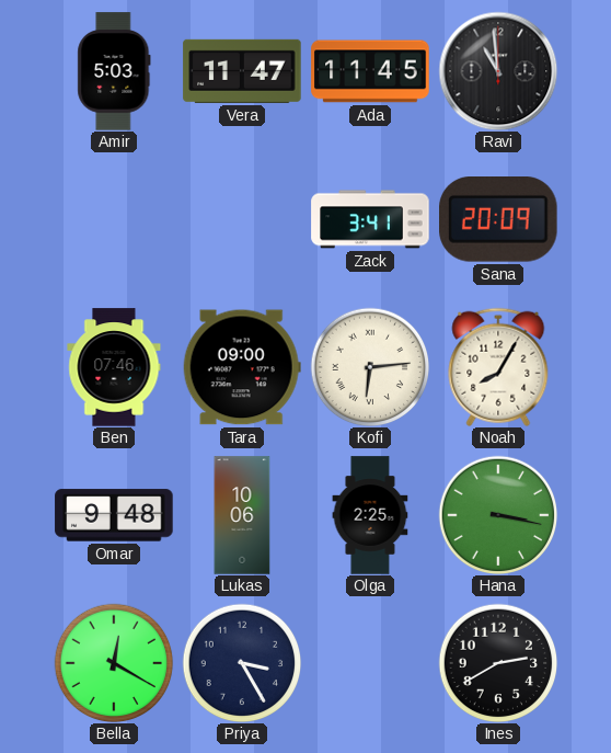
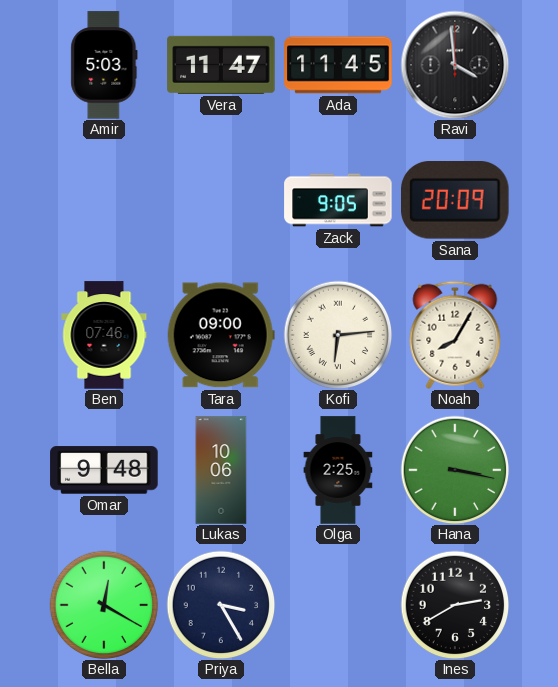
Ravi: 10:59 -> 3:59 (455, 65)
Zack: 3:41 -> 9:05 (338, 200)
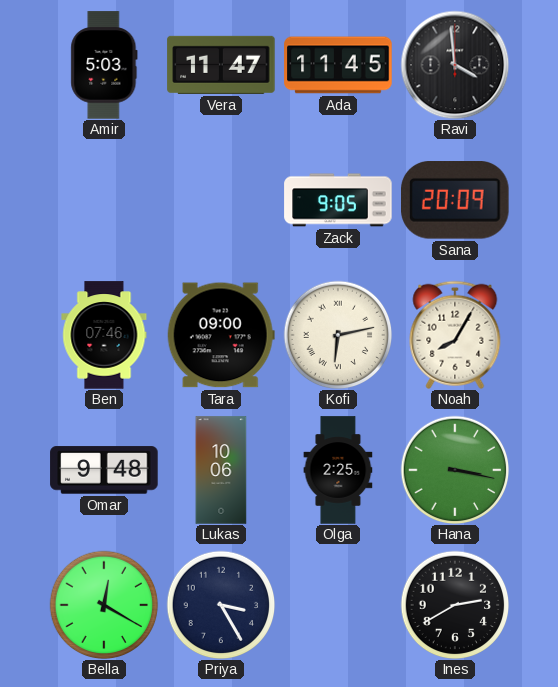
Kofi: 6:14 -> 6:13 (338, 335)
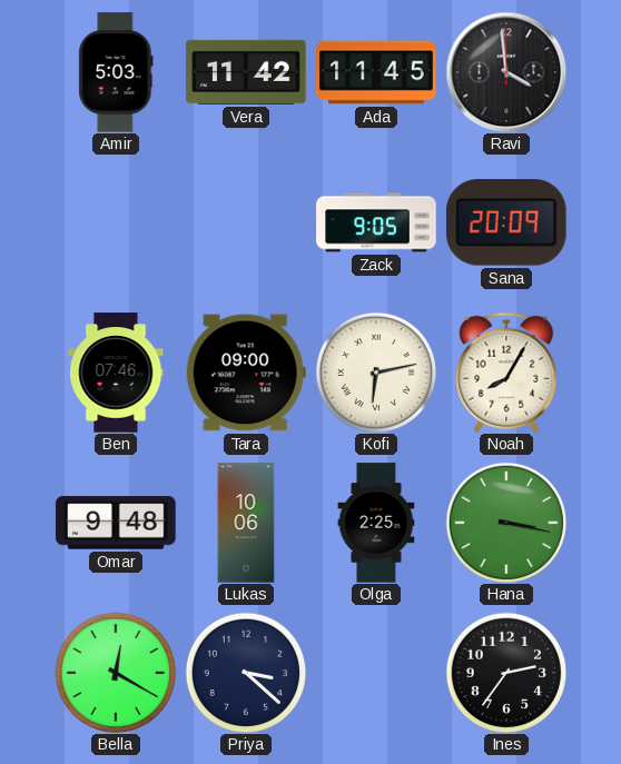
Vera: 11:47 -> 11:42 (246, 72)
Priya: 3:25 -> 3:22 (246, 673)
Ines: 2:40 -> 2:36 (506, 673)
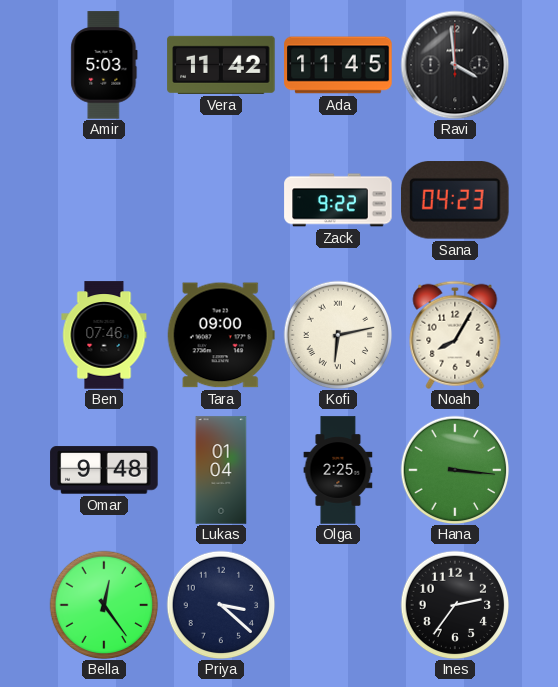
Zack: 9:05 -> 9:22 (338, 200)
Sana: 20:09 -> 04:23 (456, 201)
Lukas: 10:06 -> 01:04 (221, 470)
Hana: 3:17 -> 3:16 (455, 470)
Bella: 12:20 -> 12:24 (104, 605)
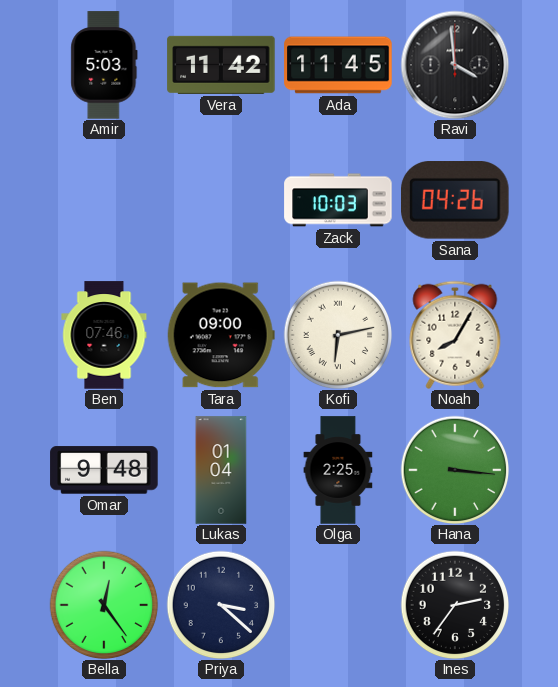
Zack: 9:22 -> 10:03 (338, 200)
Sana: 04:23 -> 04:26 (456, 201)
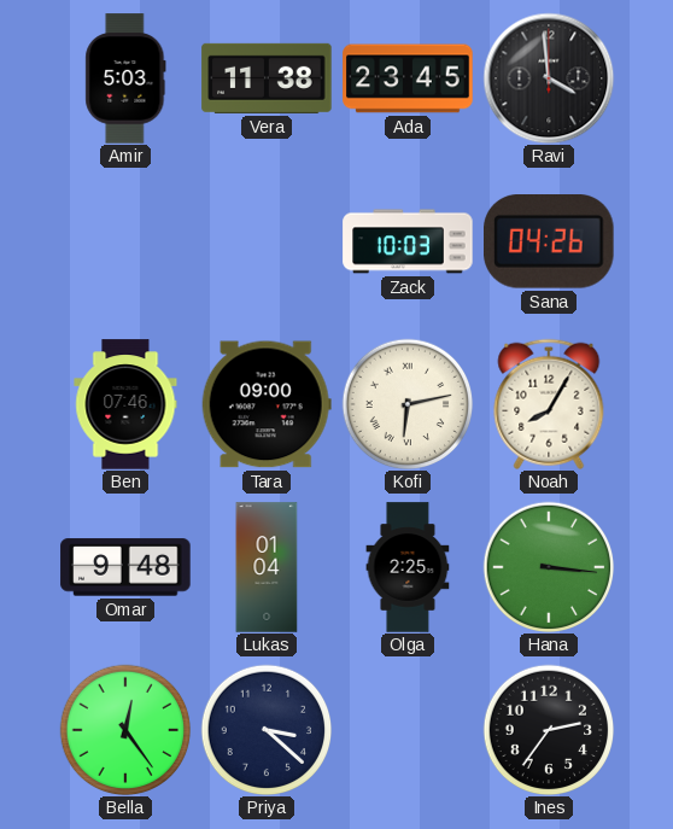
Vera: 11:42 -> 11:38 (267, 78)
Ada: 11:45 -> 23:45 (408, 78)
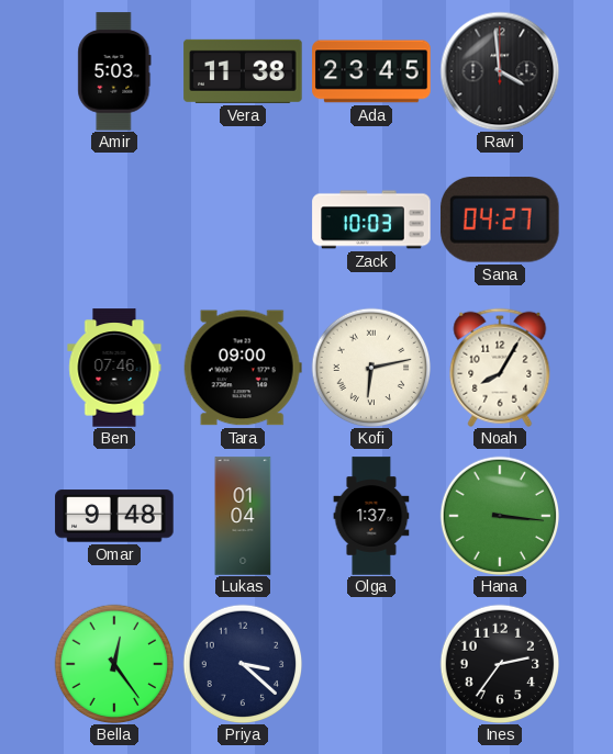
Sana: 04:26 -> 04:27 (501, 221)
Olga: 2:25 -> 1:37 (371, 516)
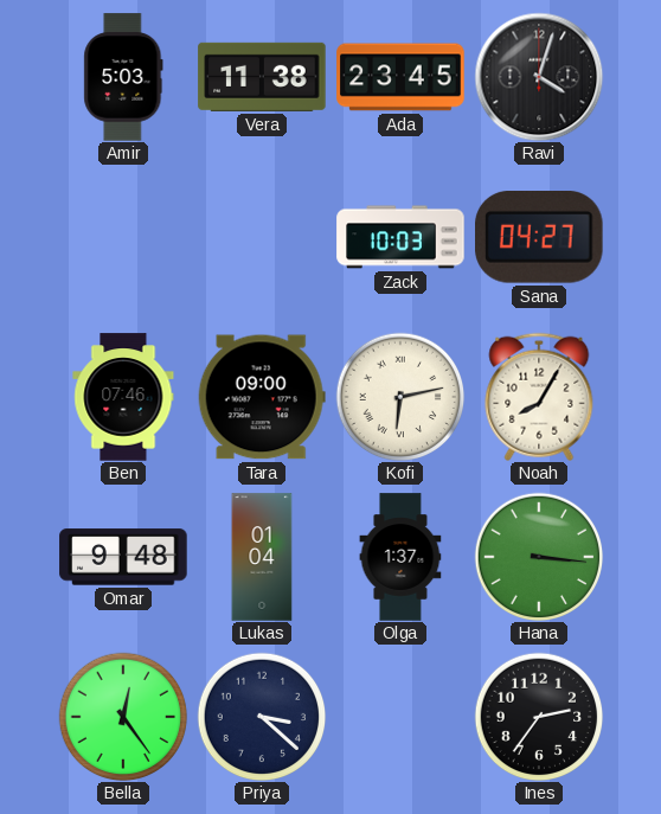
Ravi: 3:59 -> 4:03 (539, 77)
